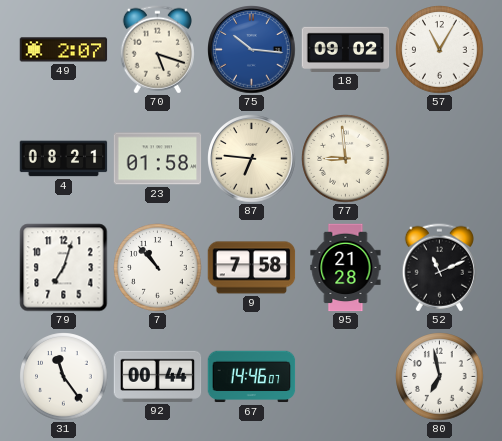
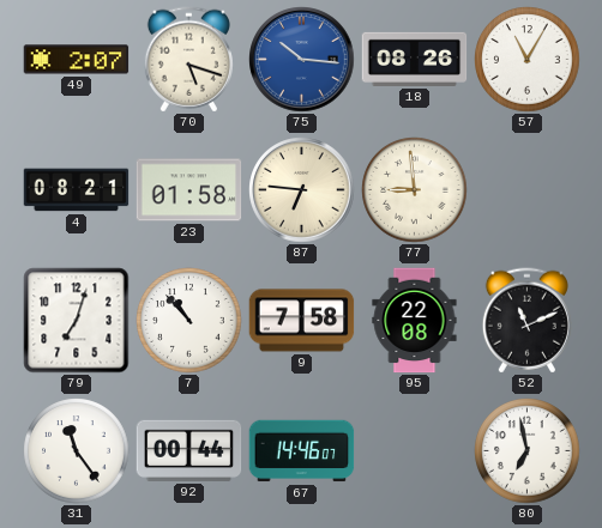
18: 09:02 -> 08:26 (415, 59)
95: 21:28 -> 22:08 (415, 321)
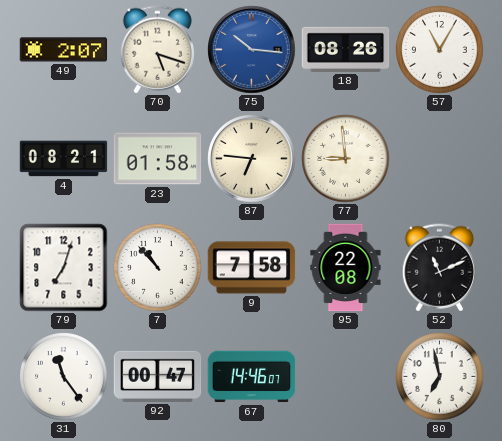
92: 00:44 -> 00:47 (158, 376)
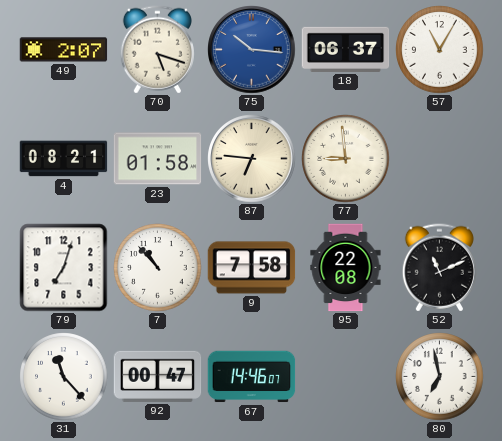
18: 08:26 -> 06:37 (346, 49)
31: 11:24 -> 11:23 (64, 377)
